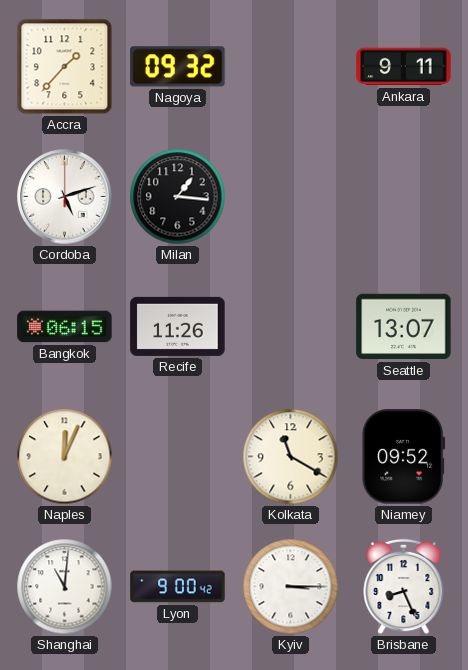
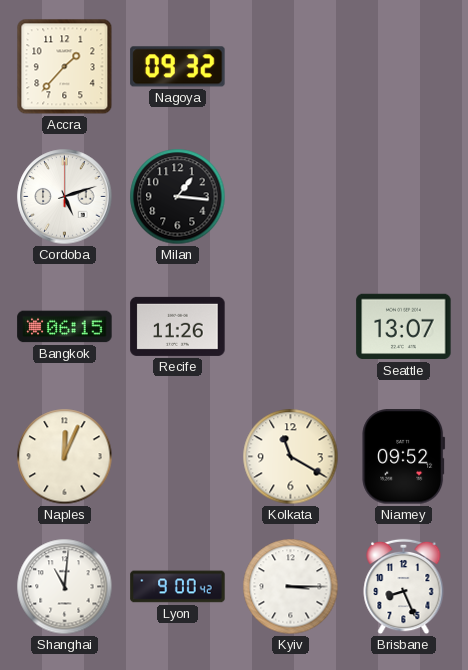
Ankara: 9:11 -> none (404, 67)
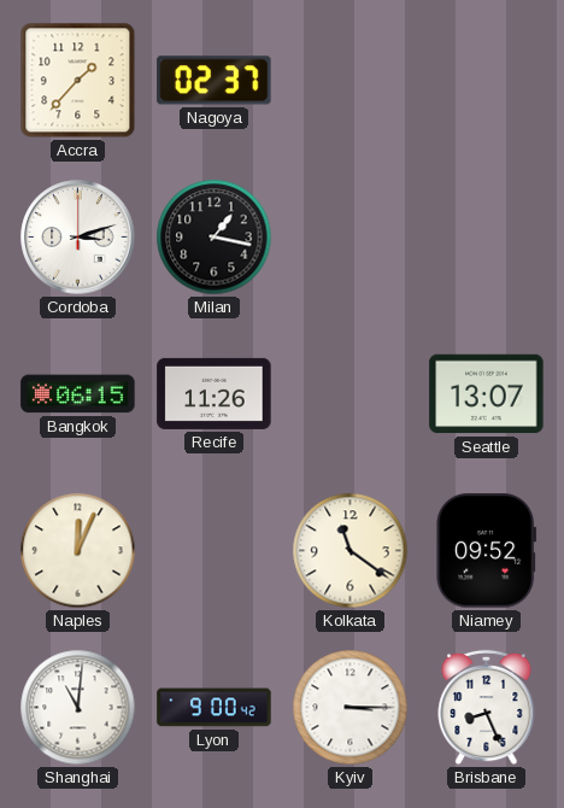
Nagoya: 09:32 -> 02:37 (215, 81)
Cordoba: 5:12 -> 3:12 (78, 238)
Milan: 1:16 -> 1:17 (215, 238)
Kolkata: 11:20 -> 11:21 (351, 551)
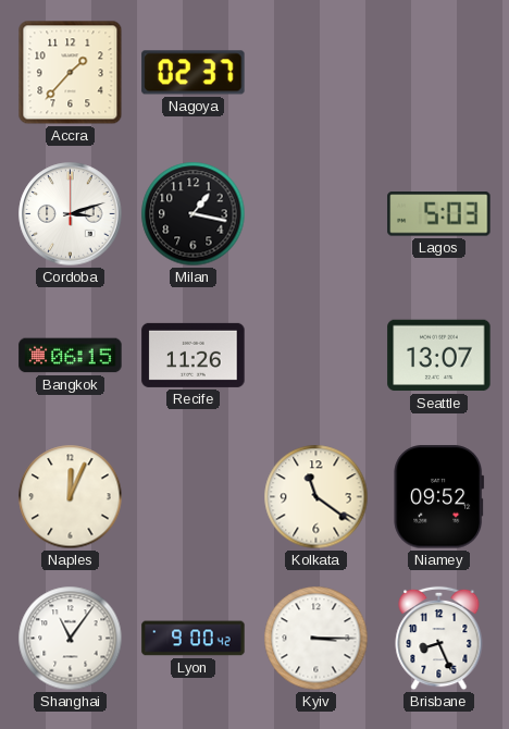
Lagos: none -> 5:03 (439, 214)
Shanghai: 11:01 -> 11:06 (71, 639)
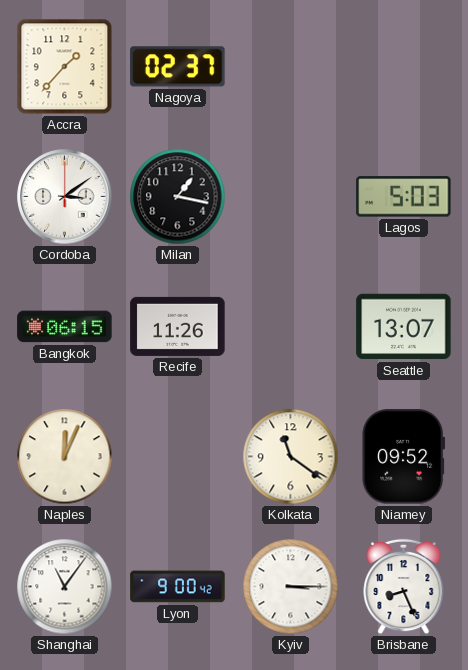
Cordoba: 3:12 -> 3:09 (65, 197)
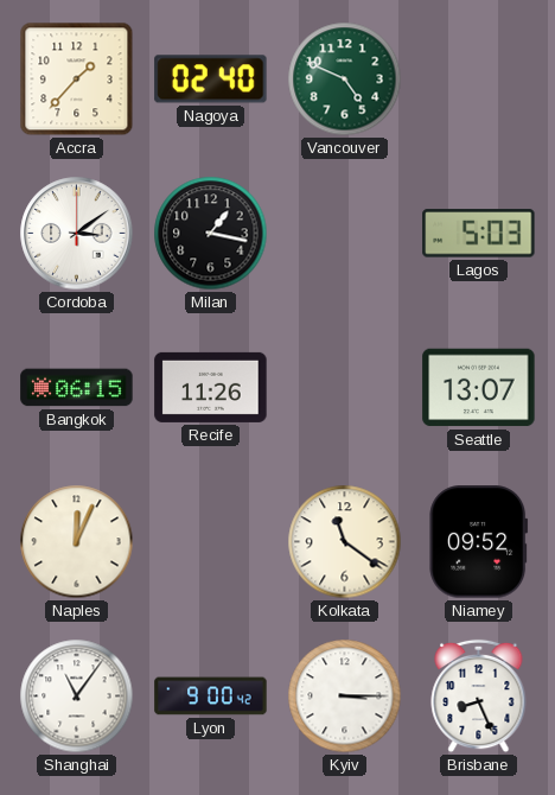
Nagoya: 02:37 -> 02:40 (211, 79)
Vancouver: none -> 4:49 (345, 79)
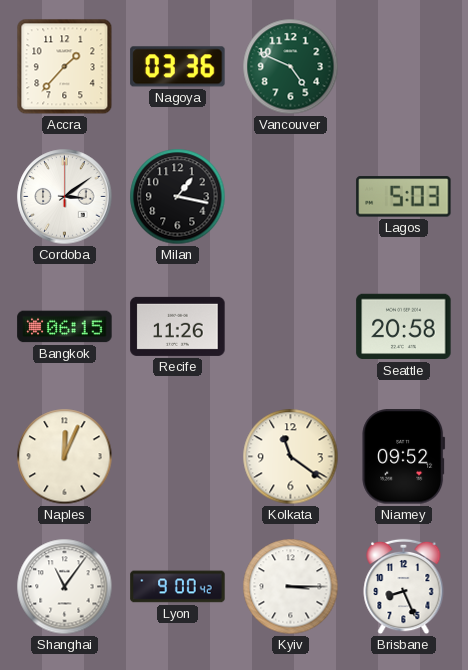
Nagoya: 02:40 -> 03:36 (178, 67)
Seattle: 13:07 -> 20:58 (404, 327)
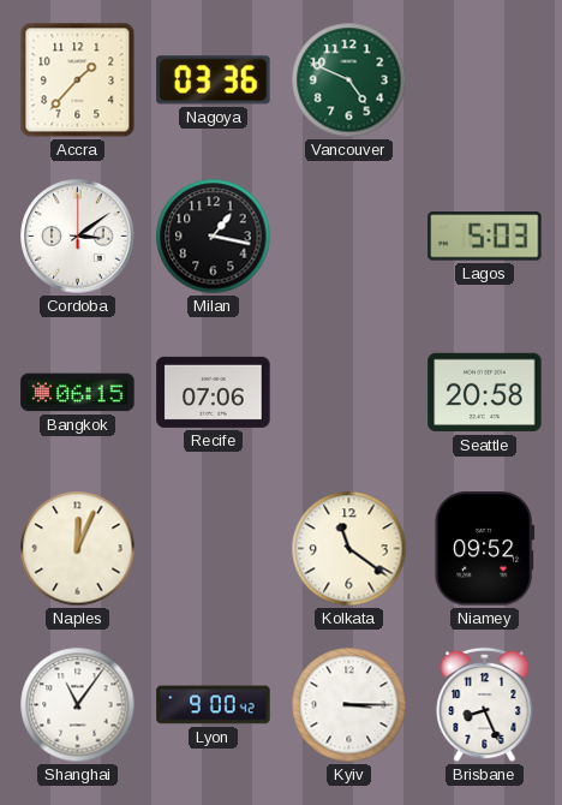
Recife: 11:26 -> 07:06 (214, 392)
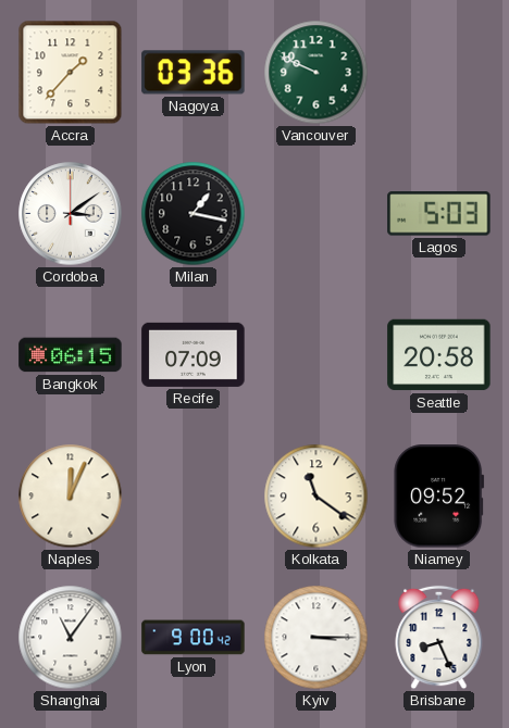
Vancouver: 4:49 -> 9:49 (316, 73)
Recife: 07:06 -> 07:09 (194, 354)
